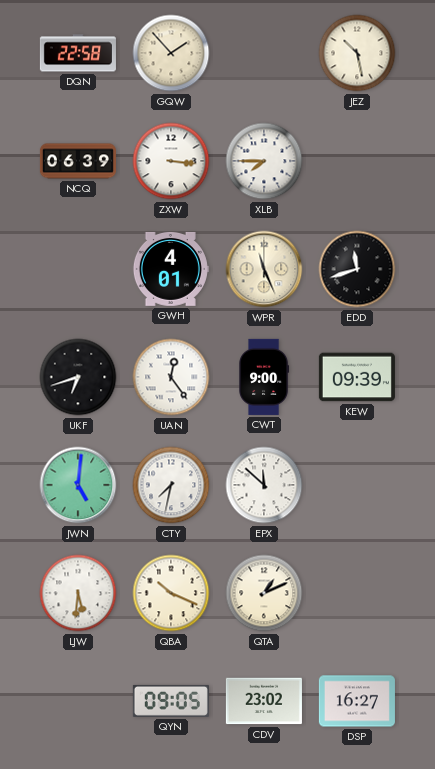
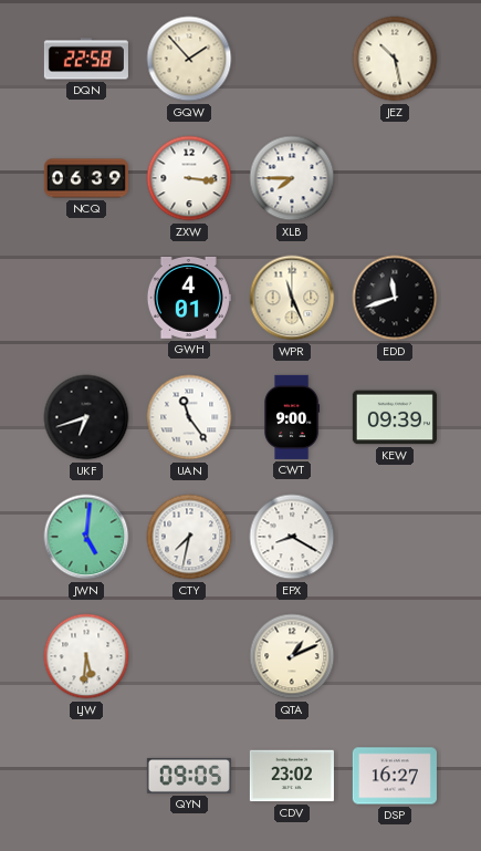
UAN: 12:24 -> 11:24 (189, 417)
EPX: 11:52 -> 8:20 (292, 537)
QBA: 10:19 -> none (171, 593)
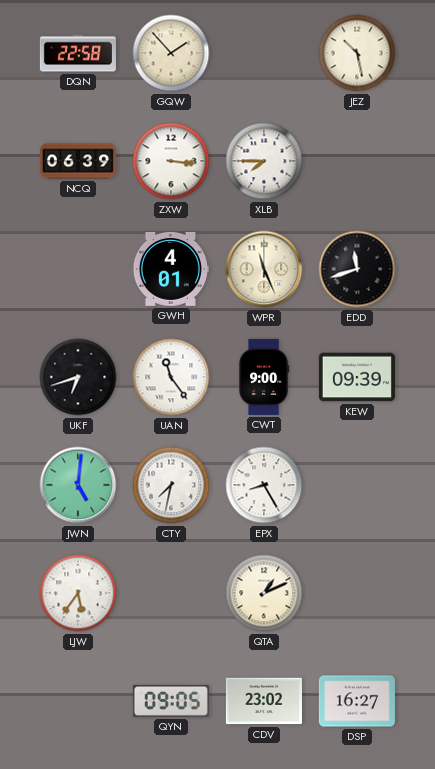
EPX: 8:20 -> 8:25 (264, 485)
LJW: 5:31 -> 5:36 (78, 593)
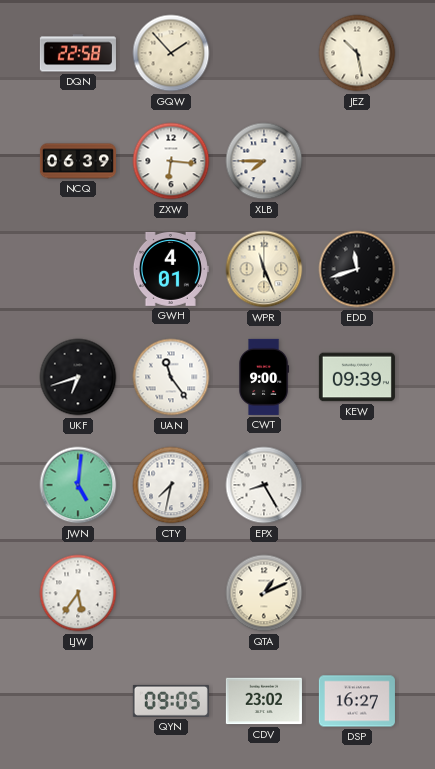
ZXW: 3:16 -> 6:16 (171, 161)
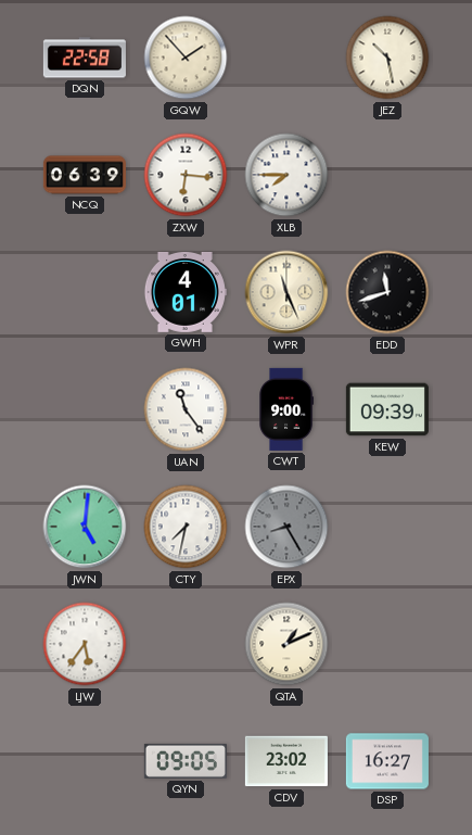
UKF: 6:42 -> none (78, 377)
EPX dial: white -> grey (286, 527)
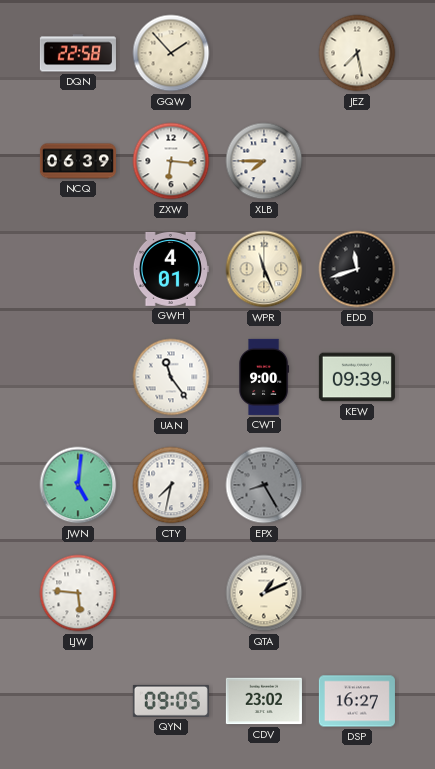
JEZ: 10:28 -> 7:28 (357, 53)
LJW: 5:36 -> 5:46 (78, 593)
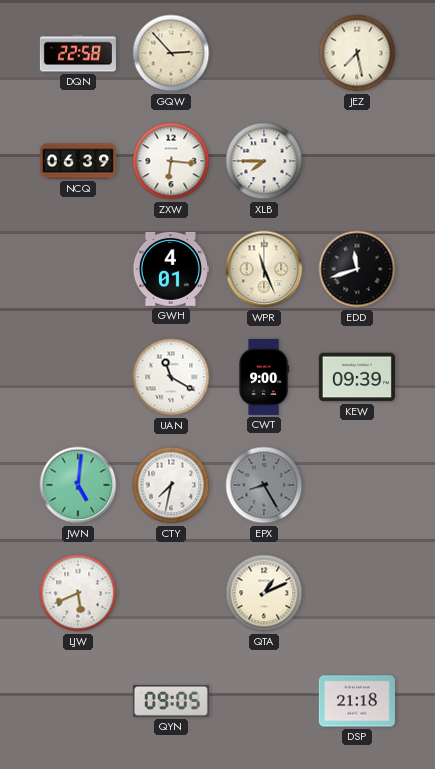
GQW: 1:53 -> 2:53 (171, 53)
UAN: 11:24 -> 11:20 (171, 377)
LJW: 5:46 -> 5:41 (78, 593)
CDV: 23:02 -> none (264, 701)
DSP: 16:27 -> 21:18 (357, 701)
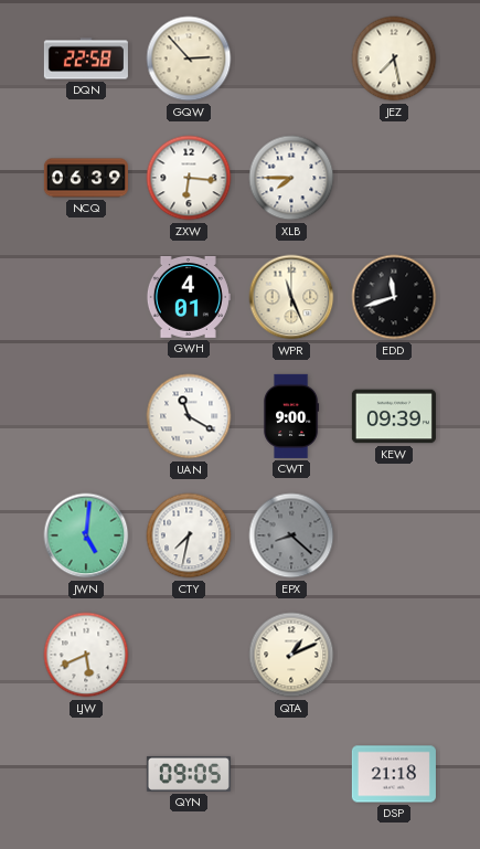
EPX: 8:25 -> 8:22 (291, 535)
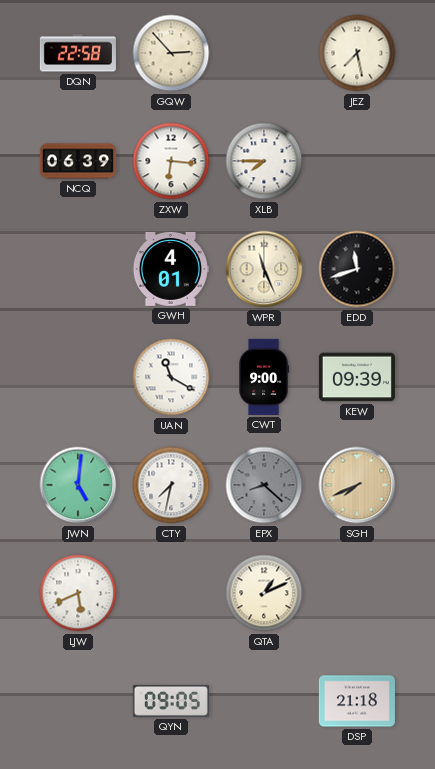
SGH: none -> 7:41 (357, 485)
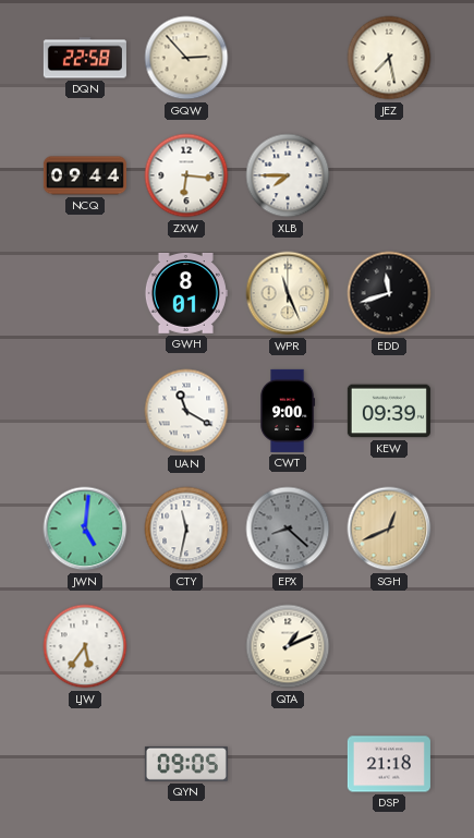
NCQ: 06:39 -> 09:44 (85, 175)
GWH: 4:01 -> 8:01 (185, 293)
CTY: 7:32 -> 11:32 (186, 529)
SGH: 7:41 -> 12:41 (389, 529)
LJW: 5:41 -> 5:36 (85, 646)
